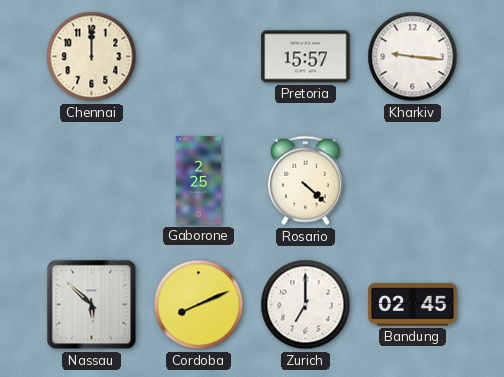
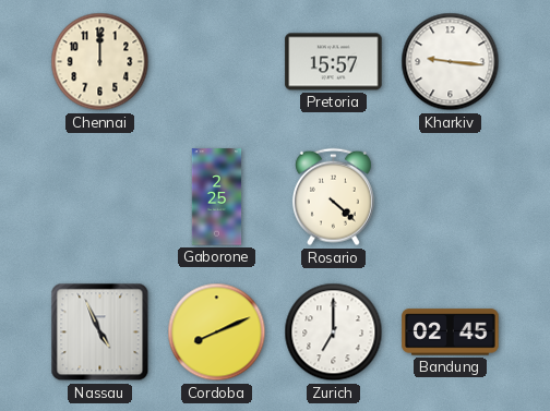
Nassau: 5:52 -> 4:56 (100, 333)
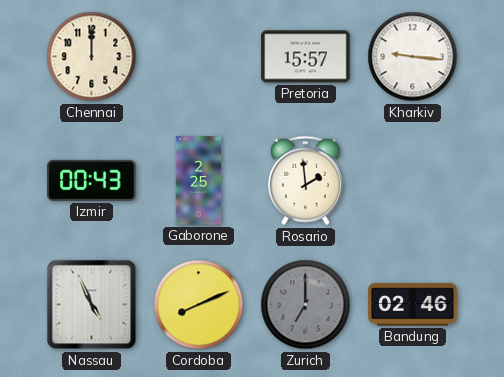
Izmir: none -> 00:43 (92, 180)
Rosario: 4:22 -> 1:59 (305, 181)
Zurich dial: white -> grey (306, 305)
Bandung: 02:45 -> 02:46 (413, 305)
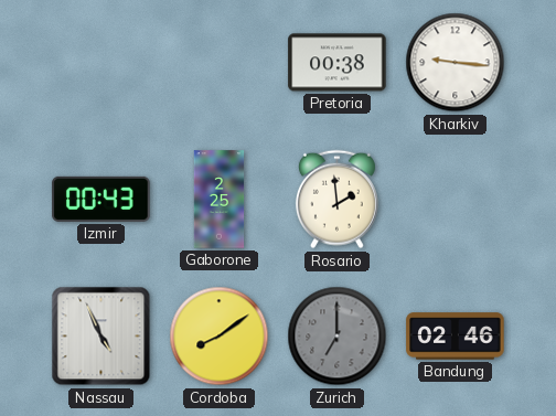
Chennai: 12:00 -> none (92, 57)
Pretoria: 15:57 -> 00:38 (338, 63)
Cordoba: 8:11 -> 8:09 (220, 337)
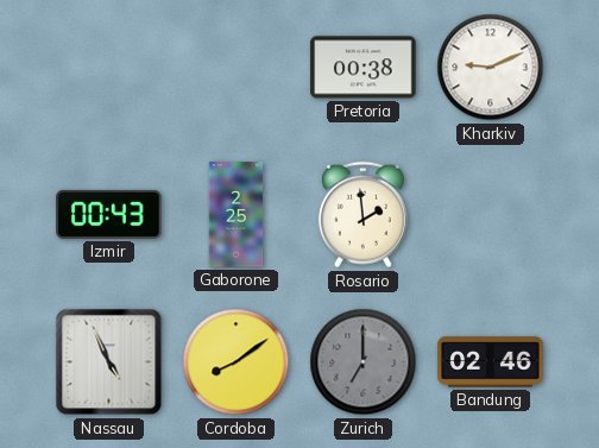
Kharkiv: 9:16 -> 9:11 (491, 68)
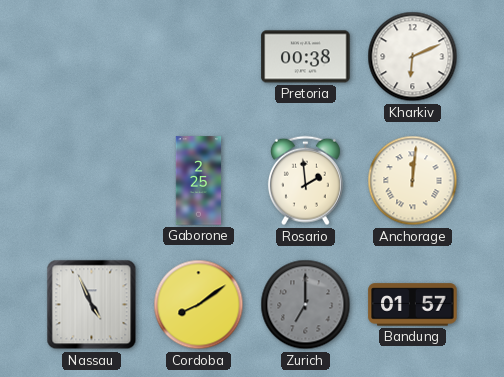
Kharkiv: 9:11 -> 6:11 (413, 57)
Izmir: 00:43 -> none (109, 214)
Anchorage: none -> 12:01 (413, 181)
Bandung: 02:46 -> 01:57 (413, 305)
